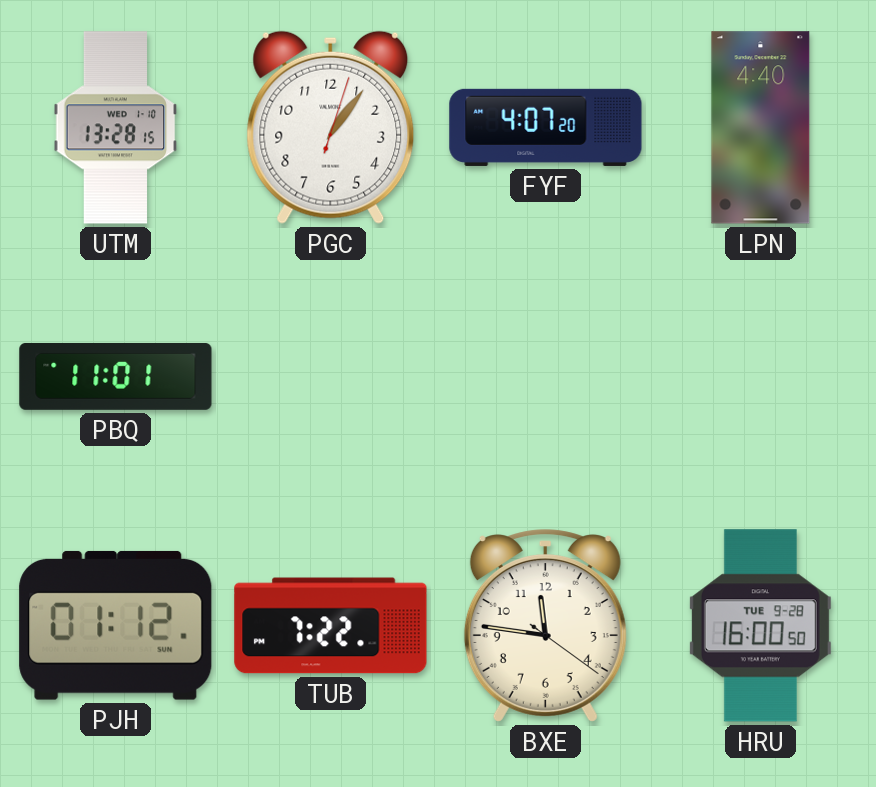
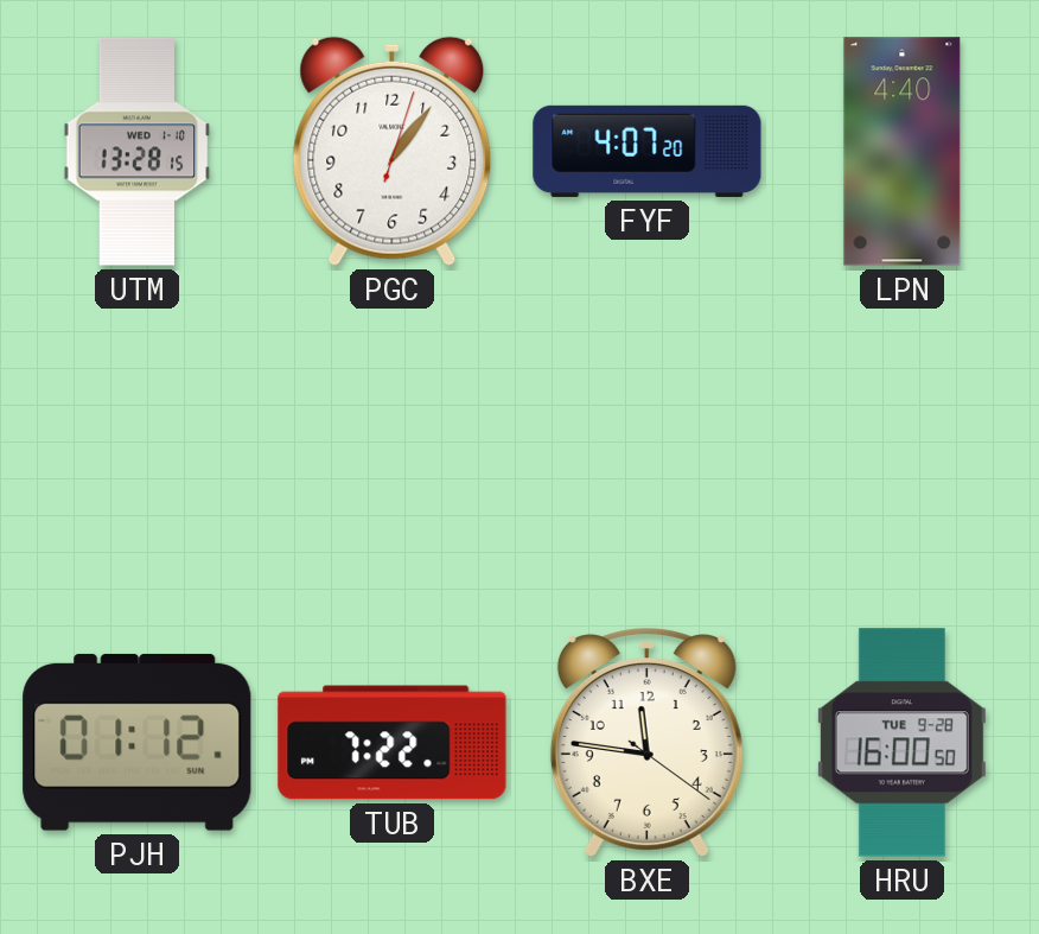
PBQ: 11:01 -> none (116, 376)
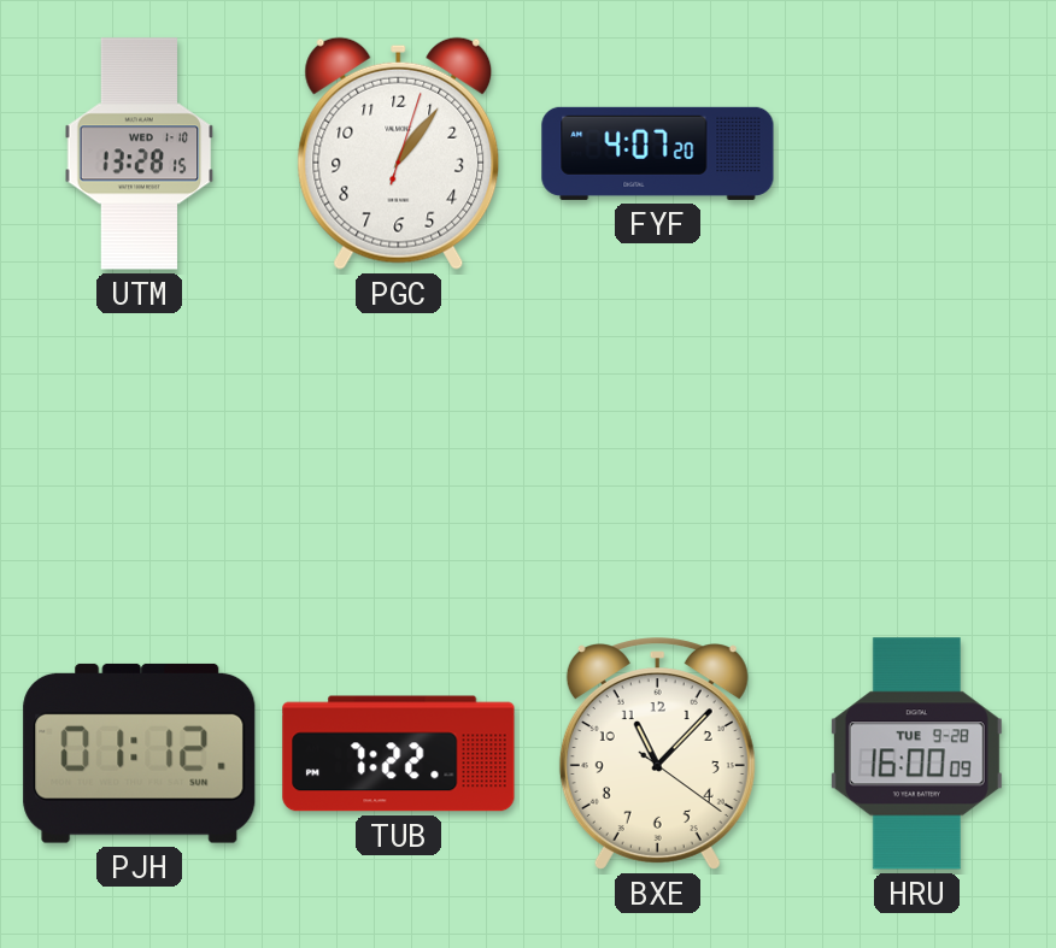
LPN: 4:40 -> none (903, 152)
BXE: 11:46 -> 11:07 (657, 754)
HRU: 16:00:50 -> 16:00:09 (916, 754)
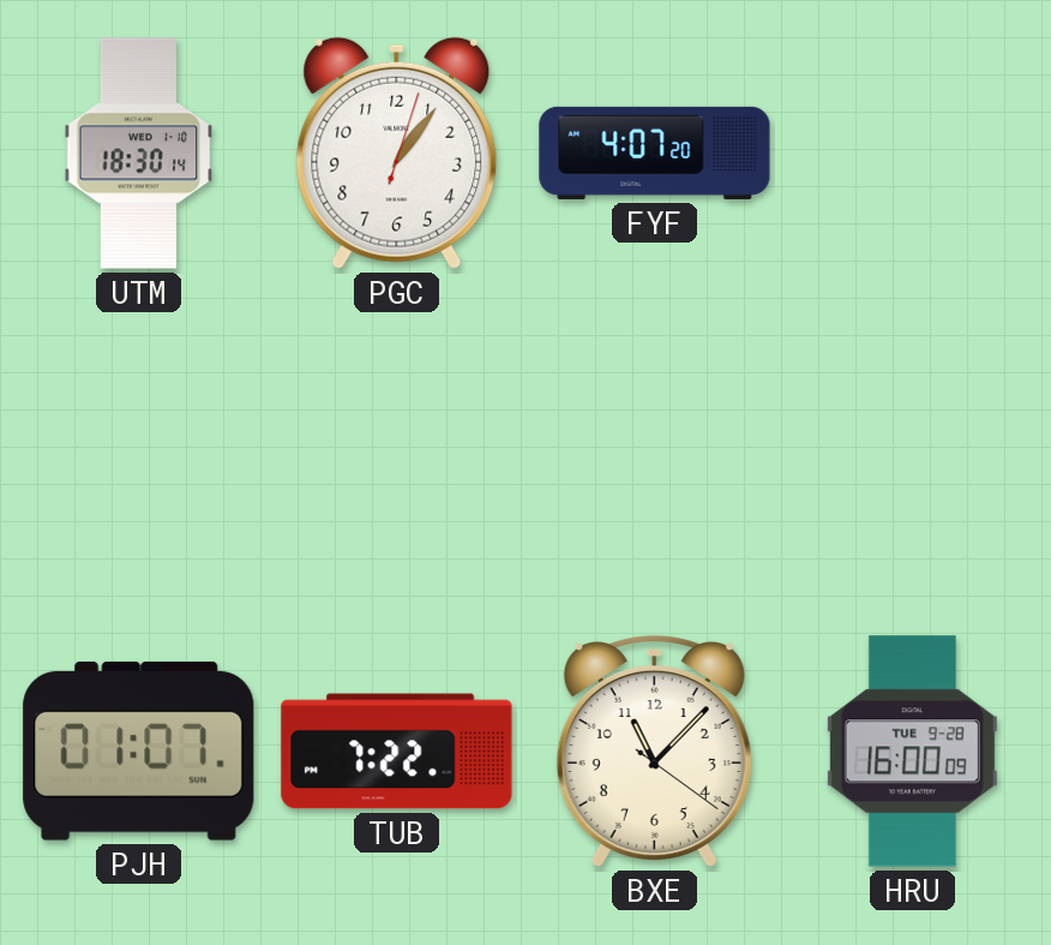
UTM: 13:28 -> 18:30 (139, 154)
PJH: 01:12 -> 01:07 (139, 750)
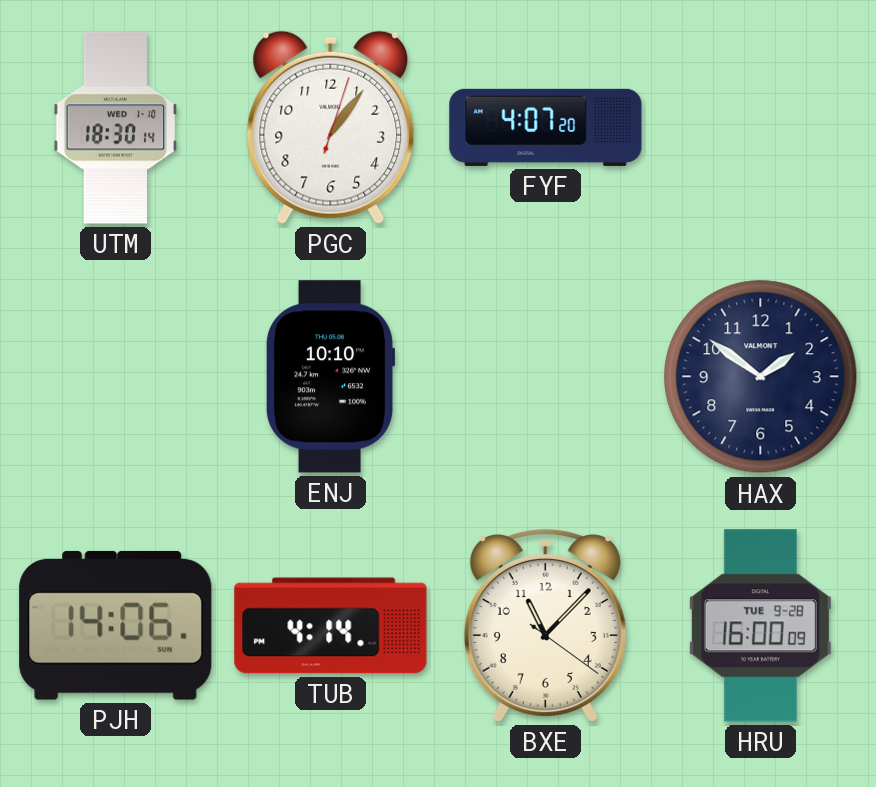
ENJ: none -> 10:10 (330, 377)
HAX: none -> 1:51 (761, 377)
PJH: 01:07 -> 14:06 (116, 625)
TUB: 7:22 -> 4:14 (331, 626)
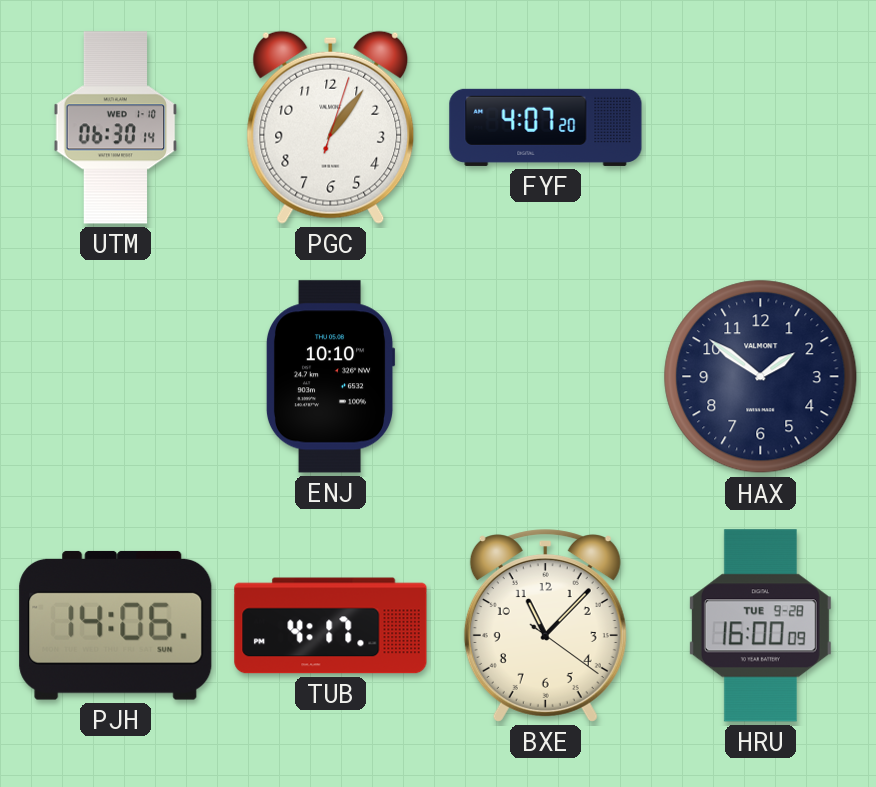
UTM: 18:30 -> 06:30 (116, 128)
TUB: 4:14 -> 4:17 (331, 626)
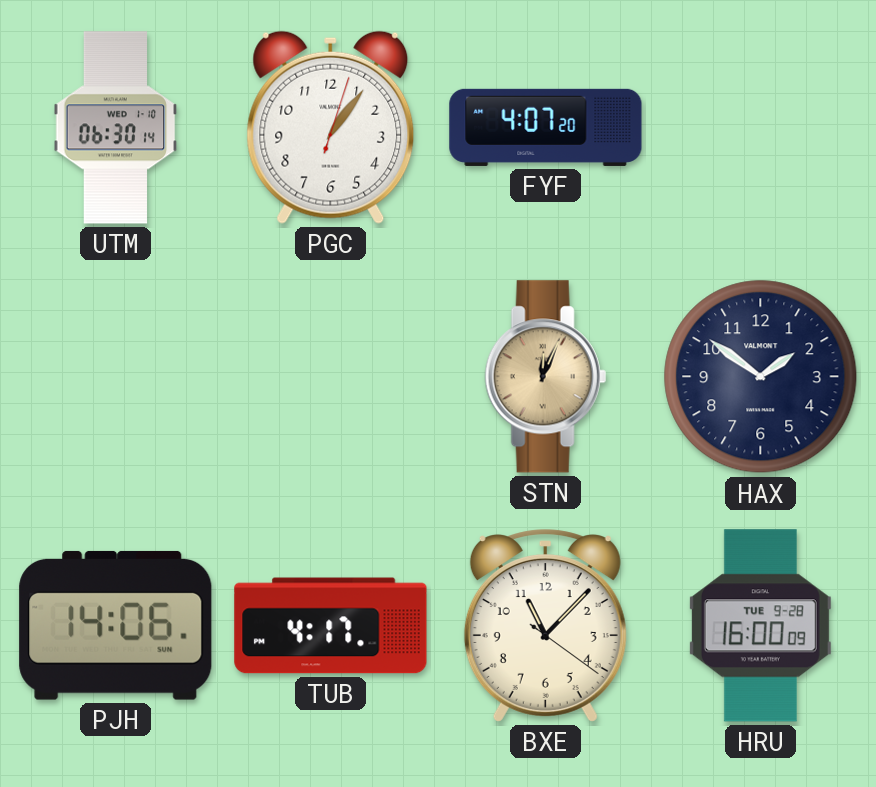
ENJ: 10:10 -> none (330, 377)
STN: none -> 12:04 (545, 377)
